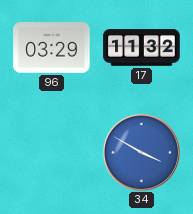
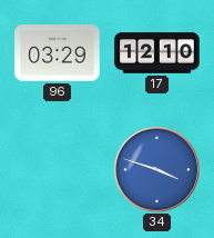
17: 11:32 -> 12:10 (157, 53)
34: 3:50 -> 3:48 (156, 169)
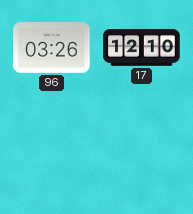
96: 03:29 -> 03:26 (52, 48)
34: 3:48 -> none (156, 169)
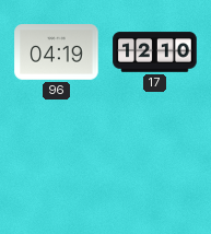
96: 03:26 -> 04:19 (57, 52)
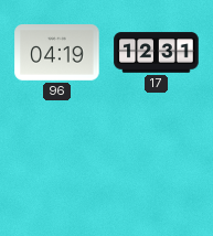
17: 12:10 -> 12:31 (157, 53)
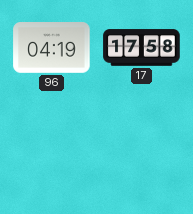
17: 12:31 -> 17:58 (142, 48)
